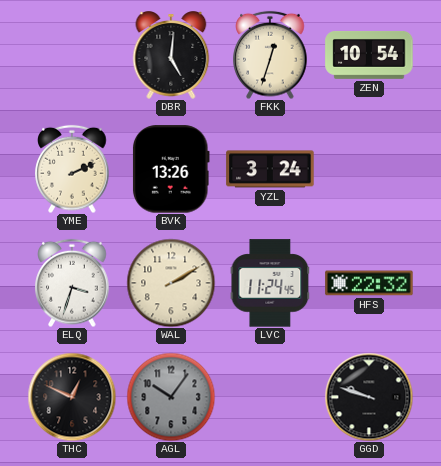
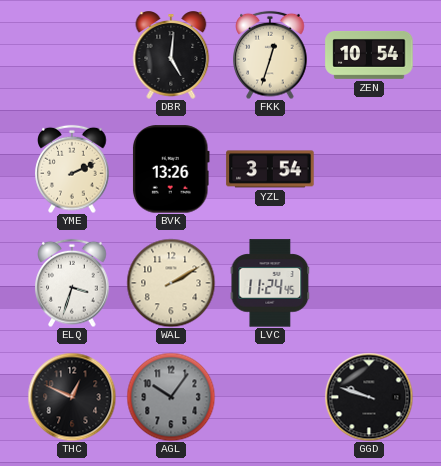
YZL: 3:24 -> 3:54 (270, 169)
HFS: 22:32 -> none (369, 283)
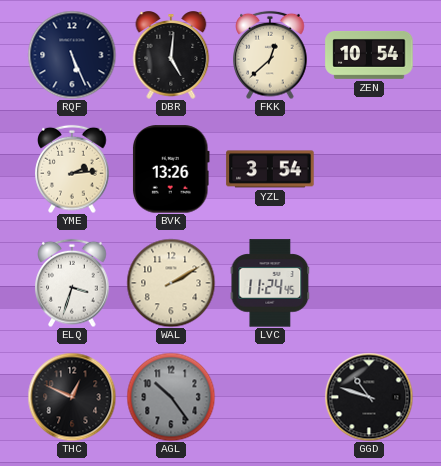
RQF: none -> 5:26 (72, 55)
FKK: 12:33 -> 12:38 (270, 55)
YME: 2:11 -> 2:14 (72, 169)
AGL: 10:06 -> 10:24 (171, 397)
GGD: 9:48 -> 10:48 (369, 397)
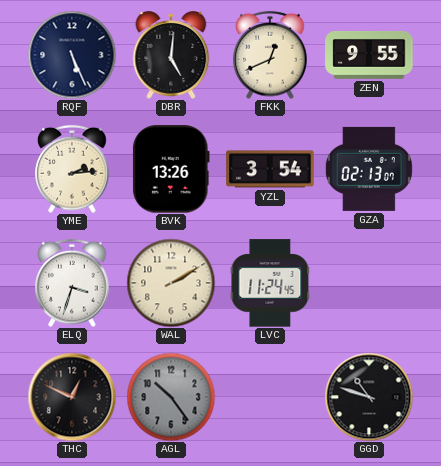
FKK: 12:38 -> 12:41 (270, 55)
ZEN: 10:54 -> 9:55 (369, 55)
GZA: none -> 02:13 (369, 169)
